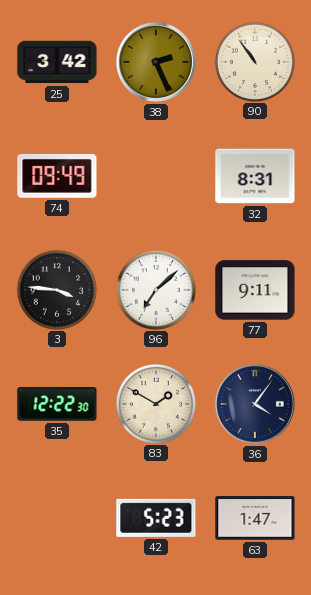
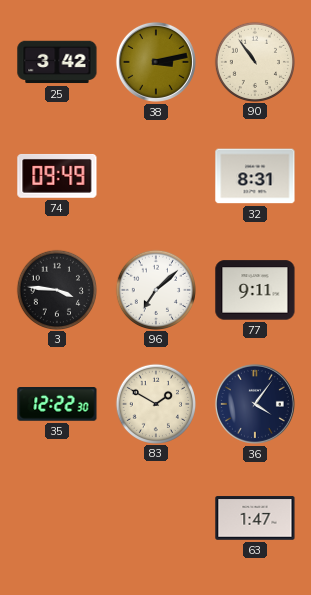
38: 2:26 -> 3:13 (156, 62)
42: 5:23 -> none (156, 518)
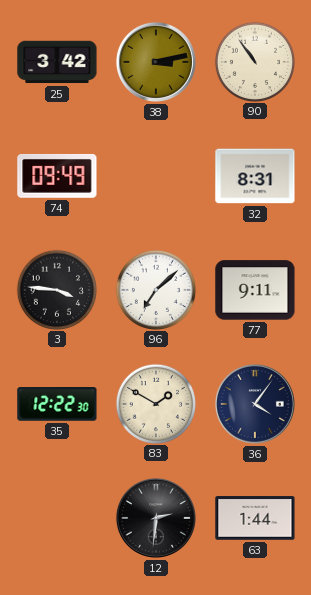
12: none -> 2:31 (156, 518)
63: 1:47 -> 1:44 (255, 518)
